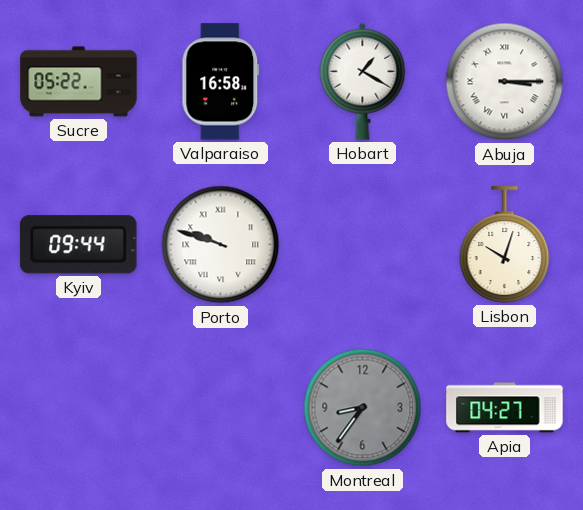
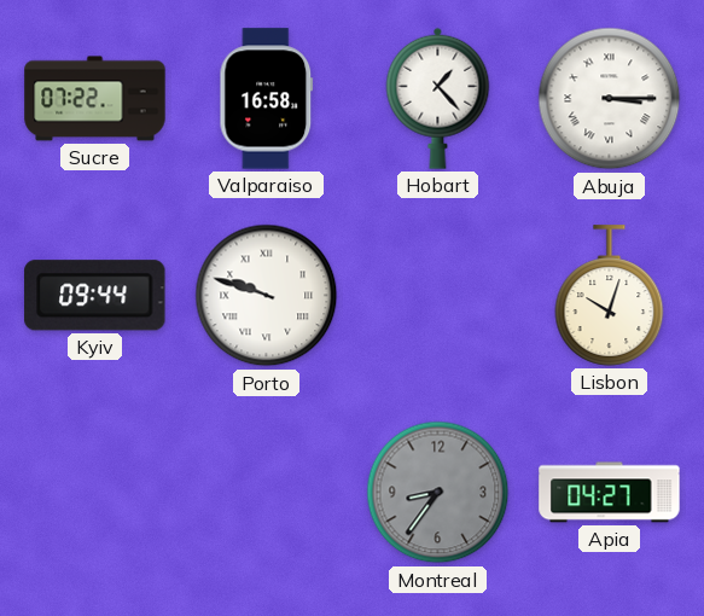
Sucre: 05:22 -> 07:22 (95, 99)
Hobart: 1:20 -> 1:23 (438, 98)
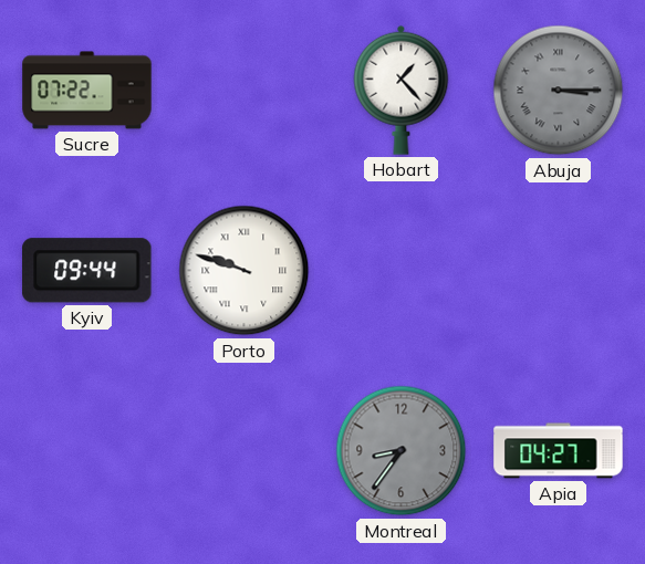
Valparaiso: 16:58 -> none (267, 99)
Abuja dial: white -> grey (559, 91)
Lisbon: 10:03 -> none (610, 296)
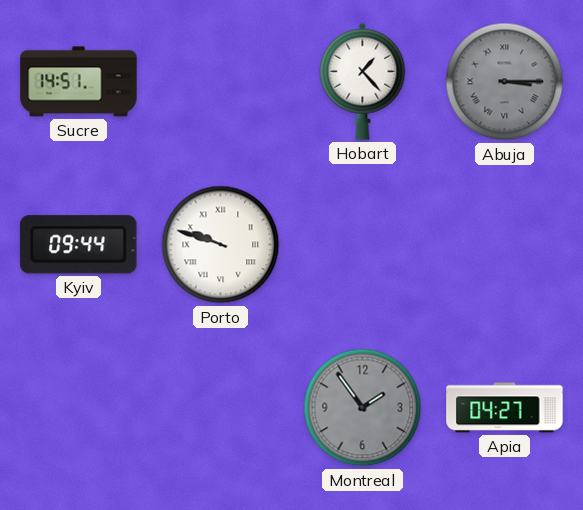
Sucre: 07:22 -> 14:51 (79, 82)
Montreal: 8:36 -> 1:54 (363, 408)
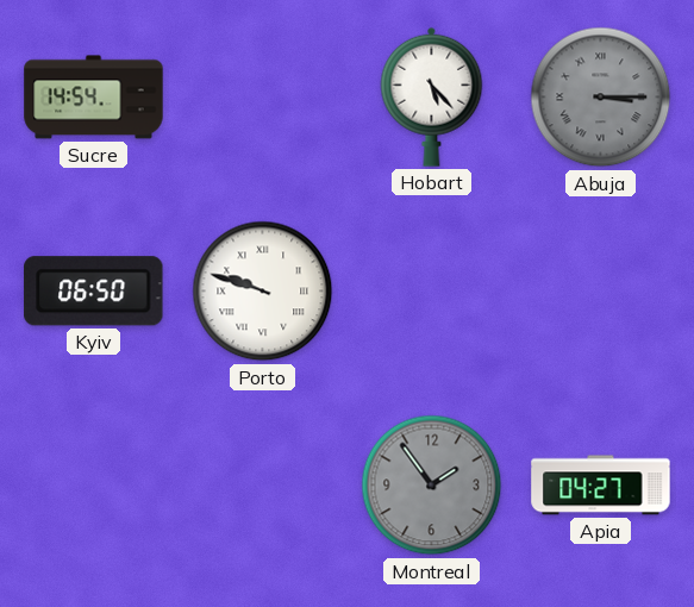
Sucre: 14:51 -> 14:54 (94, 98)
Hobart: 1:23 -> 5:23 (432, 96)
Kyiv: 09:44 -> 06:50 (94, 292)
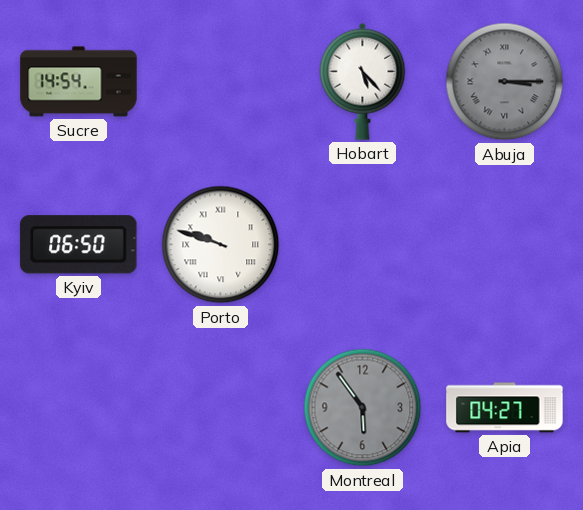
Montreal: 1:54 -> 5:54 (363, 408)
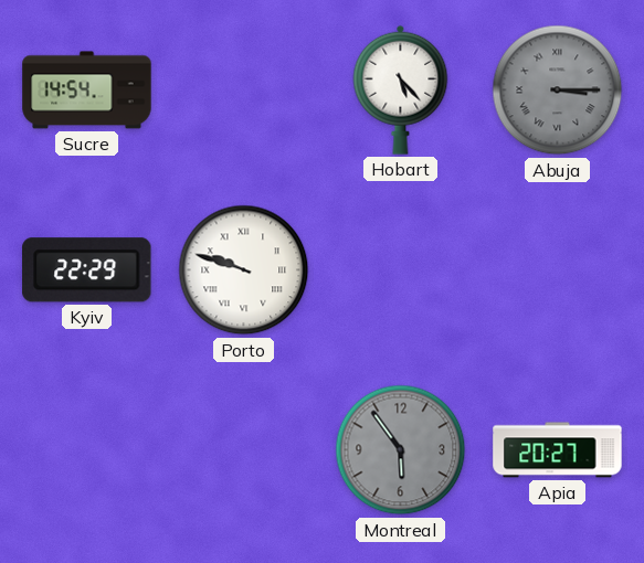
Kyiv: 06:50 -> 22:29 (87, 270)
Apia: 04:27 -> 20:27 (558, 450)
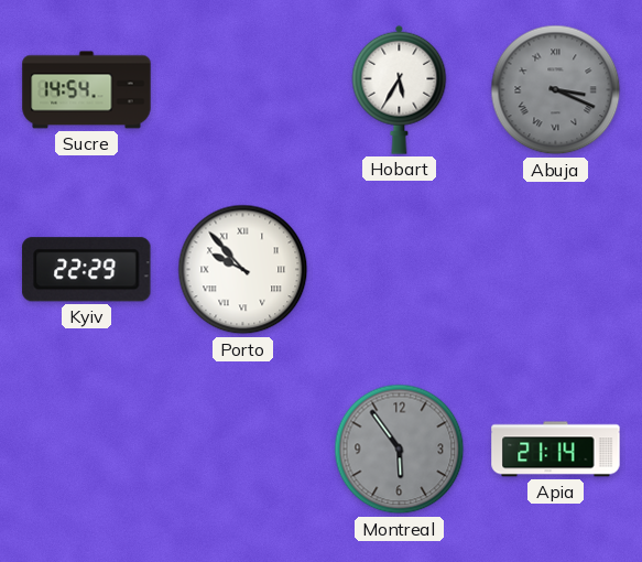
Hobart: 5:23 -> 5:35 (400, 89)
Abuja: 3:15 -> 3:19 (556, 90)
Porto: 9:48 -> 9:53 (243, 270)
Apia: 20:27 -> 21:14 (556, 450)
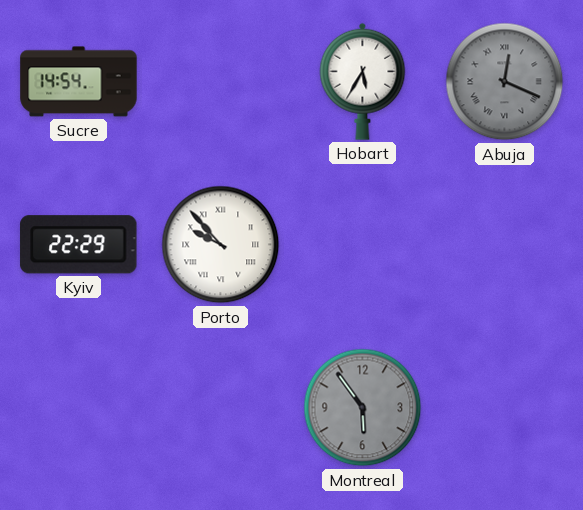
Abuja: 3:19 -> 12:19 (505, 82)
Apia: 21:14 -> none (556, 450)
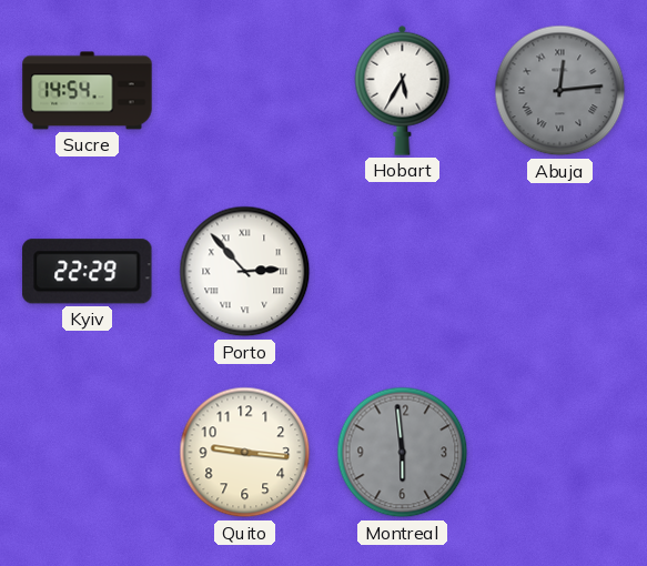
Abuja: 12:19 -> 12:14 (560, 91)
Porto: 9:53 -> 2:53 (245, 272)
Quito: none -> 9:16 (245, 453)
Montreal: 5:54 -> 5:59 (403, 453)
